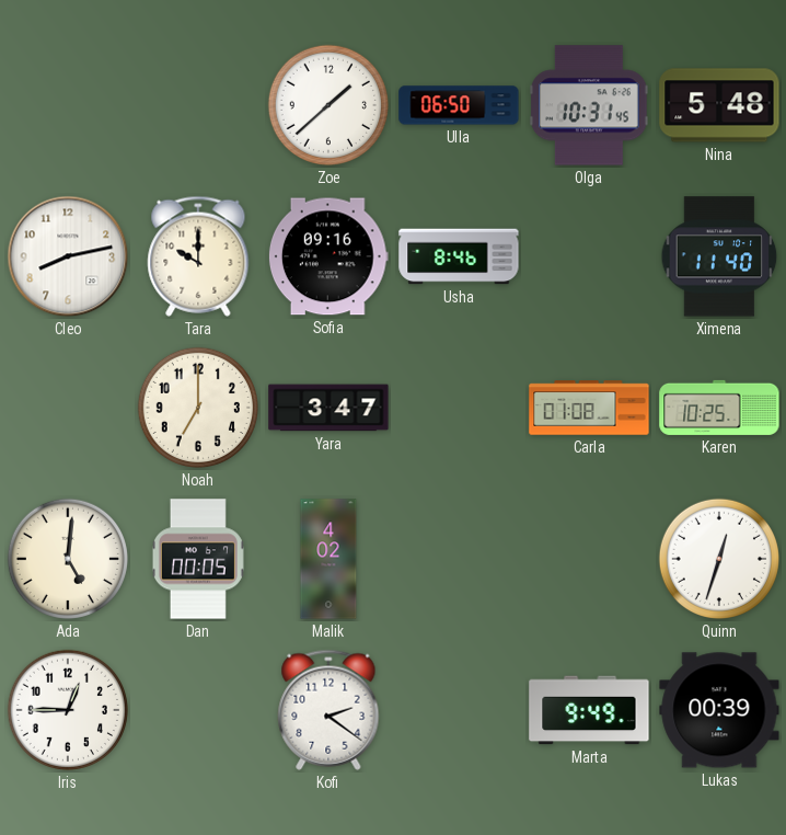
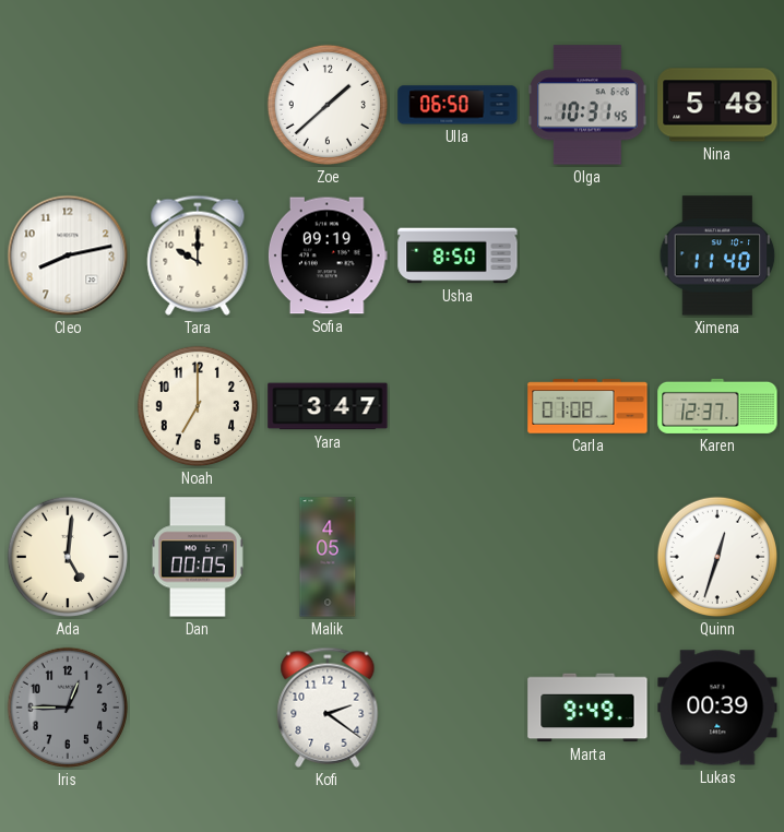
Sofia: 09:16 -> 09:19 (328, 255)
Usha: 8:46 -> 8:50 (458, 255)
Karen: 10:25 -> 12:37 (717, 406)
Malik: 4:02 -> 4:05 (328, 557)
Iris dial: white -> grey (68, 708)
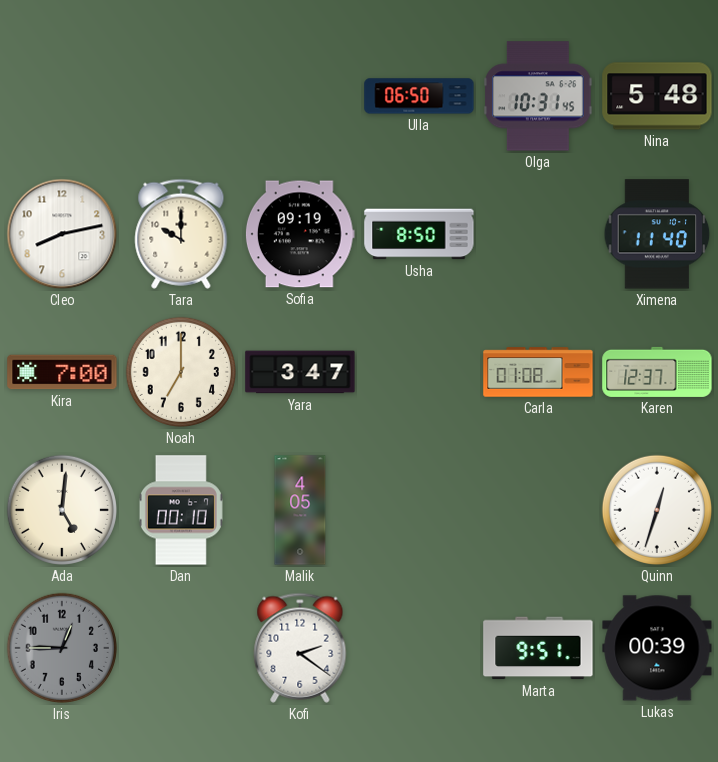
Zoe: 1:38 -> none (328, 105)
Kira: none -> 7:00 (62, 372)
Dan: 00:05 -> 00:10 (181, 510)
Marta: 9:49 -> 9:51 (538, 648)
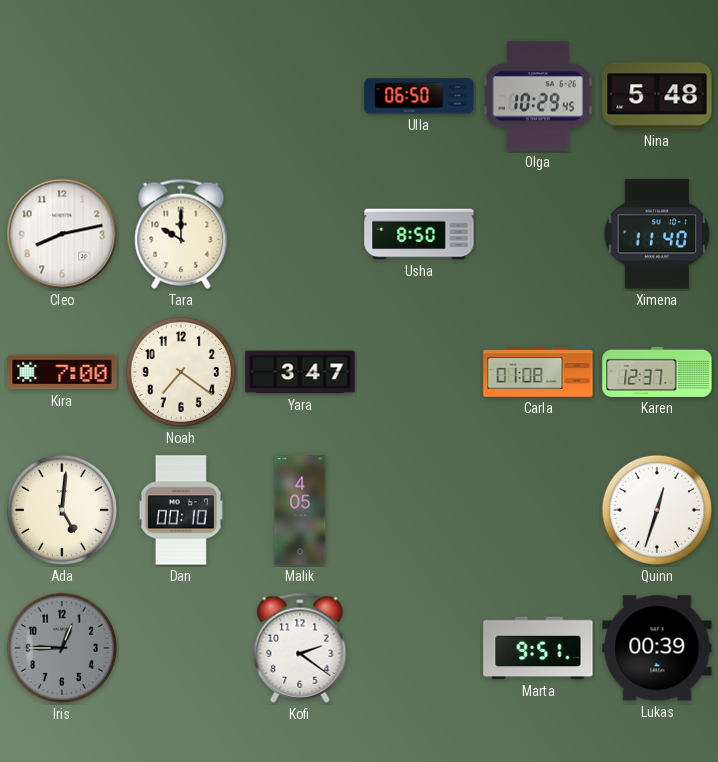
Olga: 10:31 -> 10:29 (538, 96)
Sofia: 09:19 -> none (300, 234)
Noah: 7:00 -> 7:21 (181, 372)
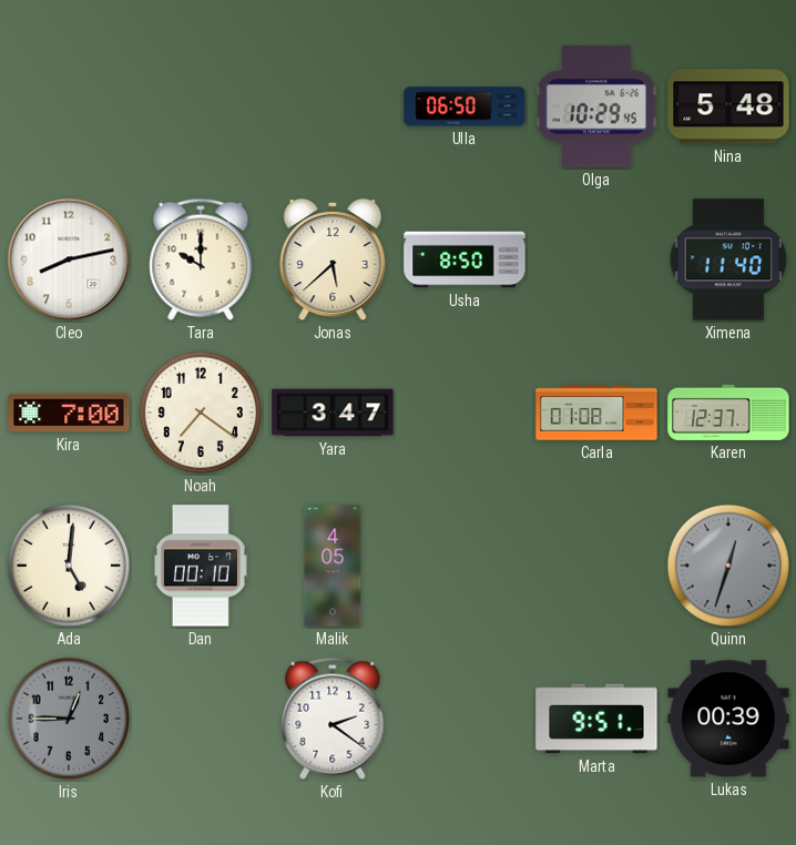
Jonas: none -> 5:38 (333, 259)
Quinn dial: white -> grey (728, 566)
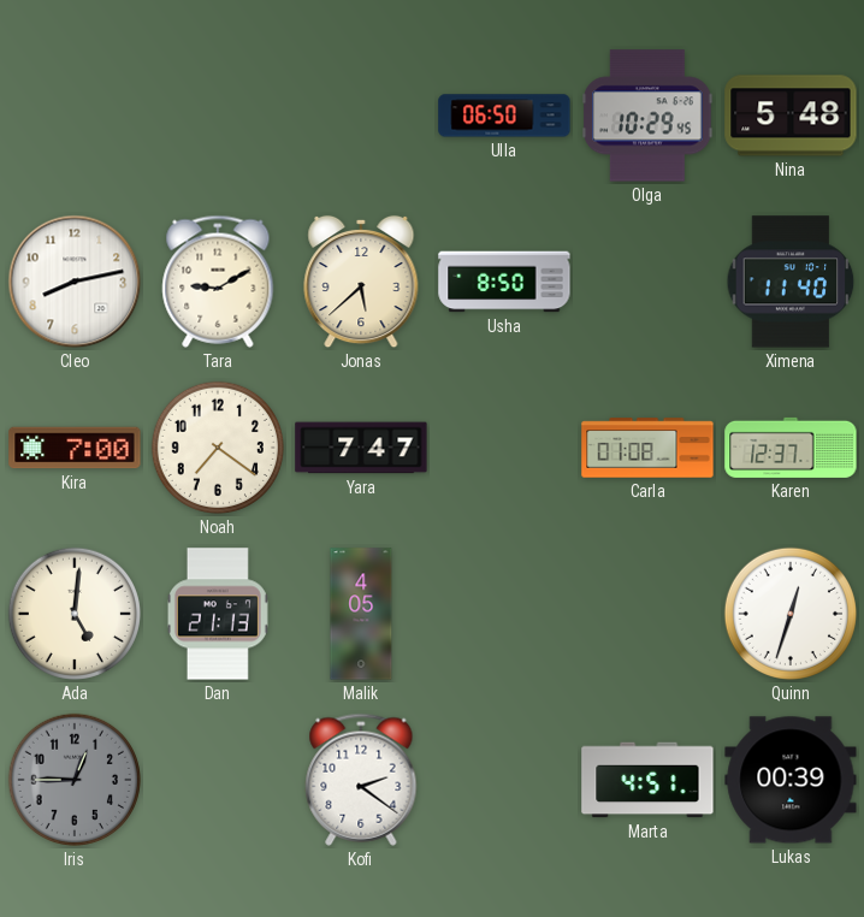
Tara: 10:00 -> 9:10 (218, 282)
Yara: 3:47 -> 7:47 (361, 448)
Dan: 00:10 -> 21:13 (218, 614)
Quinn dial: grey -> white (791, 614)
Marta: 9:51 -> 4:51 (647, 780)
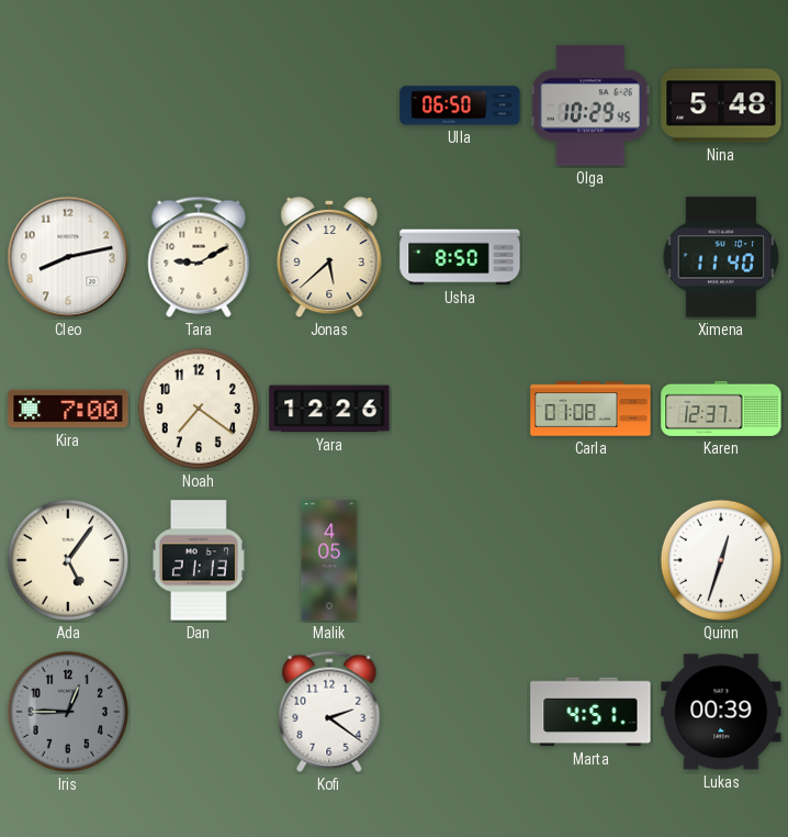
Yara: 7:47 -> 12:26 (329, 409)
Ada: 5:01 -> 5:06 (68, 560)
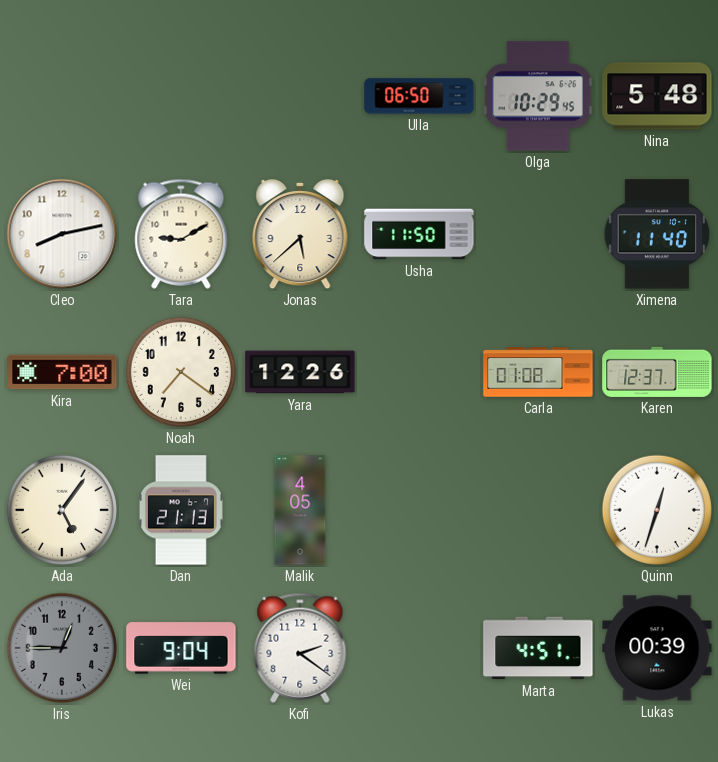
Usha: 8:50 -> 11:50 (419, 234)
Wei: none -> 9:04 (181, 648)
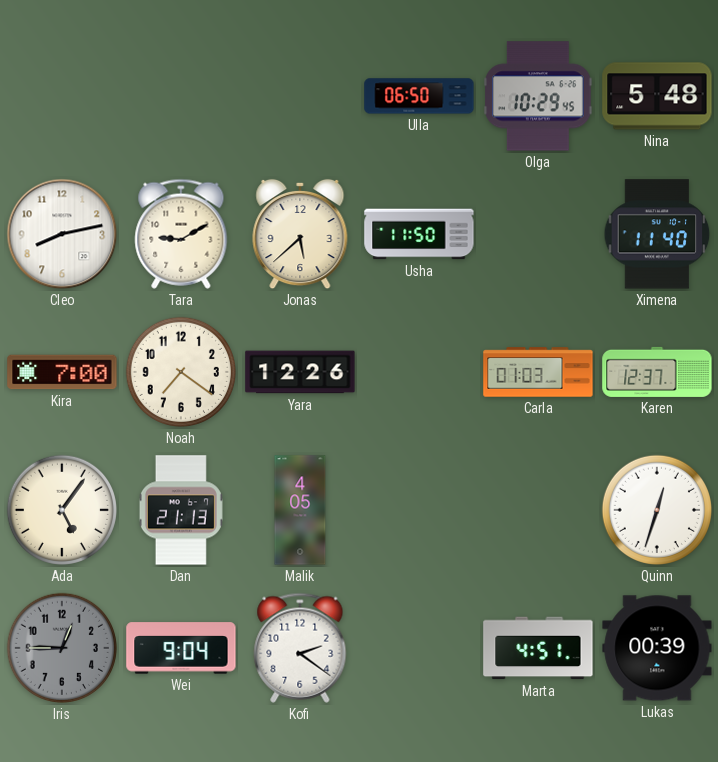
Carla: 01:08 -> 01:03 (538, 372)
